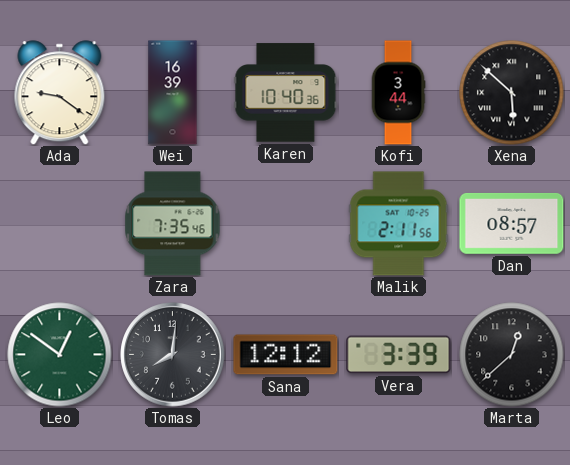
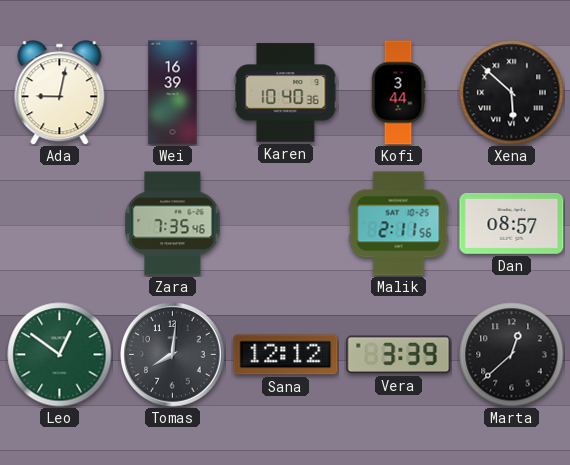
Ada: 9:21 -> 9:02 (60, 93)
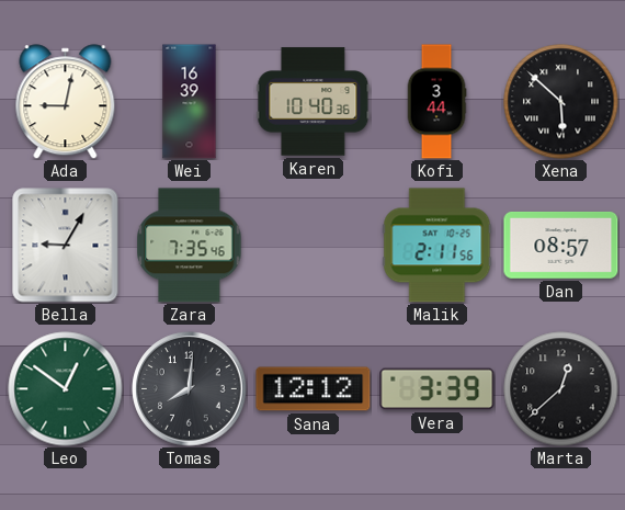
Bella: none -> 9:05 (66, 246)
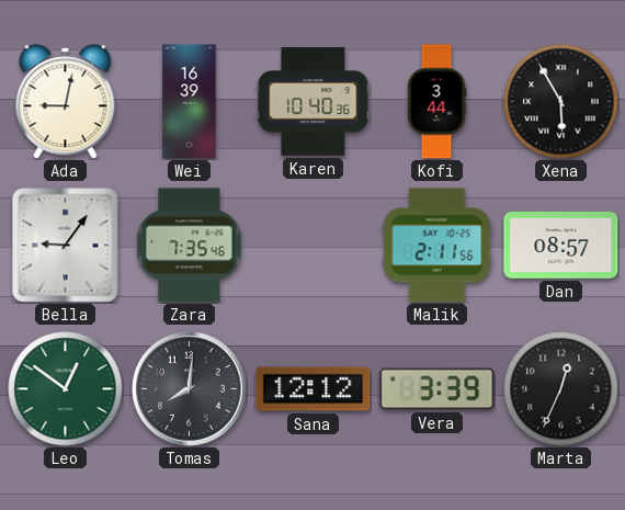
Xena: 5:52 -> 5:55 (561, 102)
Bella: 9:05 -> 9:06 (66, 246)
Marta: 12:38 -> 12:34 (561, 389)
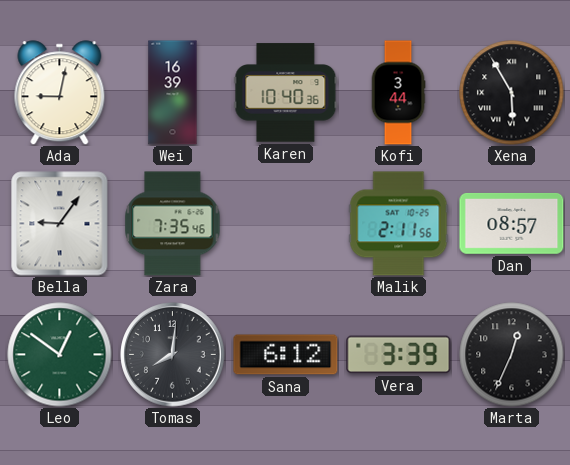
Sana: 12:12 -> 6:12 (286, 355)
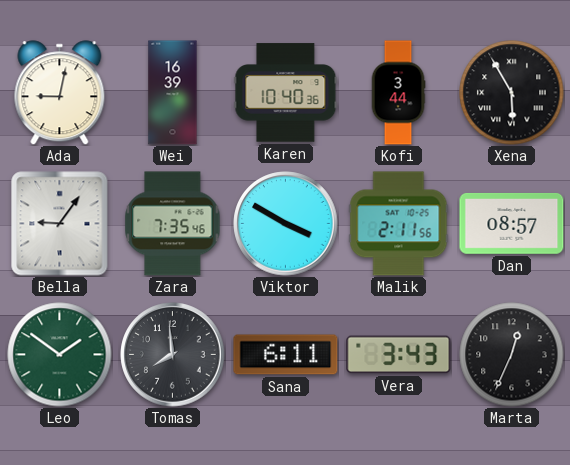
Viktor: none -> 3:50 (286, 224)
Leo: 12:51 -> 1:51 (60, 355)
Tomas: 8:01 -> 7:59 (173, 355)
Sana: 6:12 -> 6:11 (286, 355)
Vera: 3:39 -> 3:43 (399, 355)
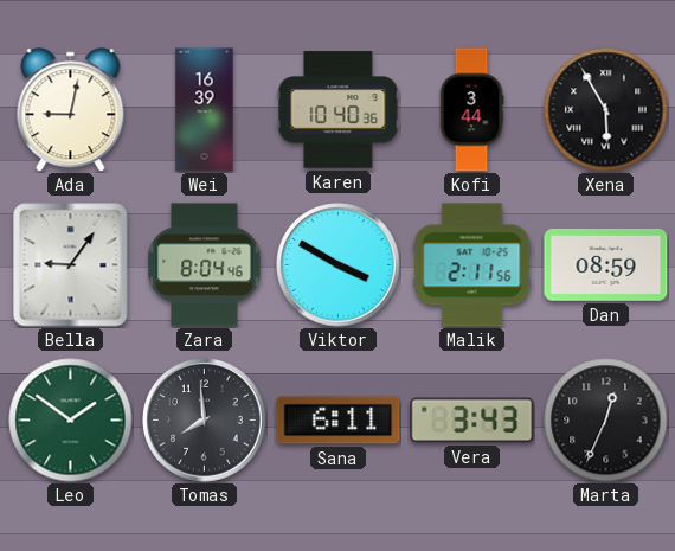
Zara: 7:35 -> 8:04 (205, 265)
Dan: 08:57 -> 08:59 (606, 264)
